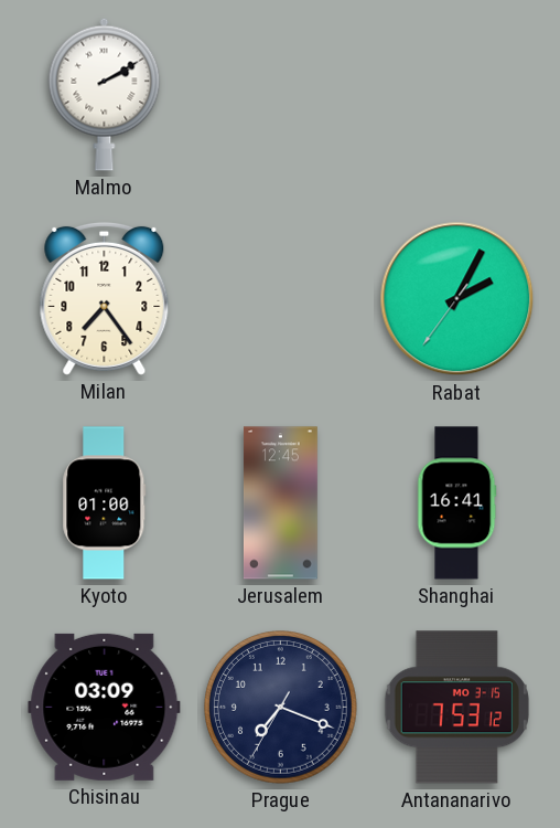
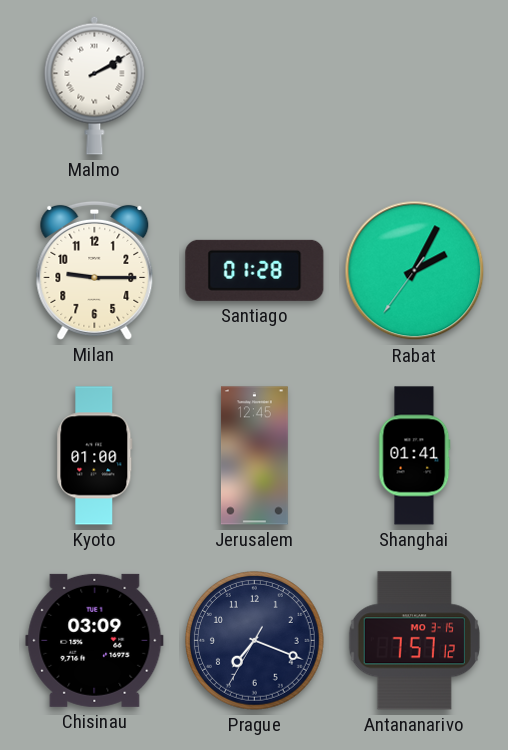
Milan: 7:24 -> 9:15 (95, 270)
Santiago: none -> 01:28 (255, 270)
Shanghai: 16:41 -> 01:41 (415, 456)
Antananarivo: 7:53 -> 7:57 (414, 641)
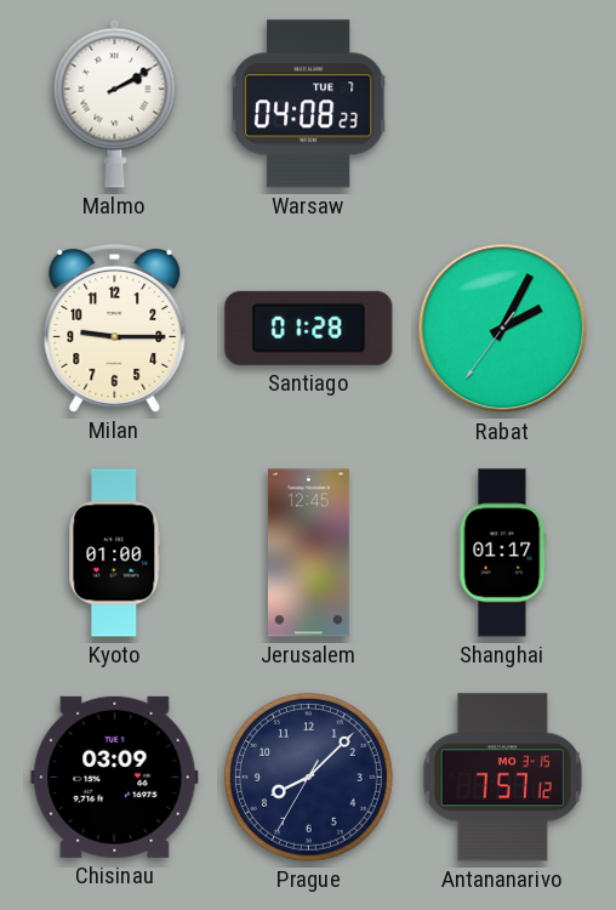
Warsaw: none -> 04:08 (308, 104)
Shanghai: 01:41 -> 01:17 (503, 553)
Prague: 7:18 -> 8:07 (309, 778)
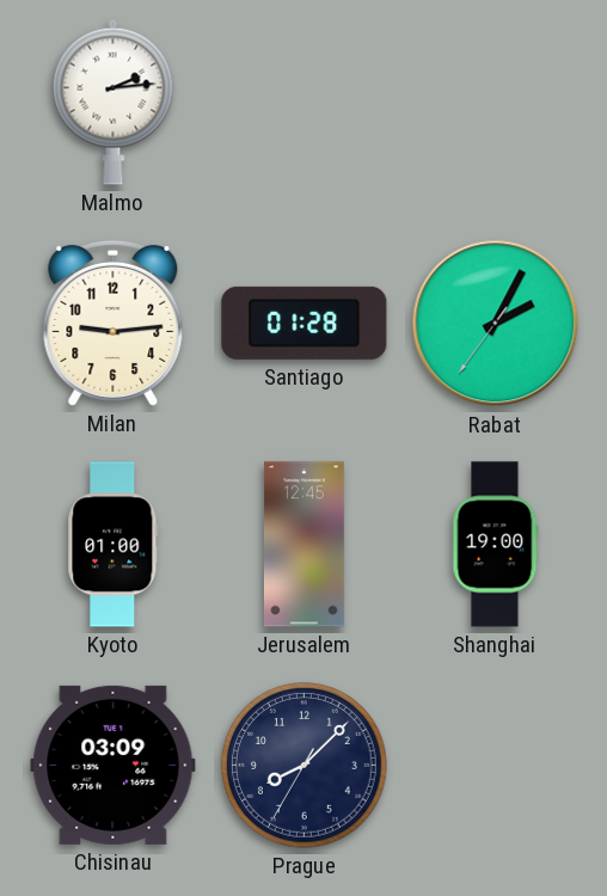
Malmo: 2:10 -> 2:14 (114, 102)
Warsaw: 04:08 -> none (308, 104)
Milan: 9:15 -> 9:14 (114, 323)
Shanghai: 01:17 -> 19:00 (496, 545)
Antananarivo: 7:57 -> none (502, 778)
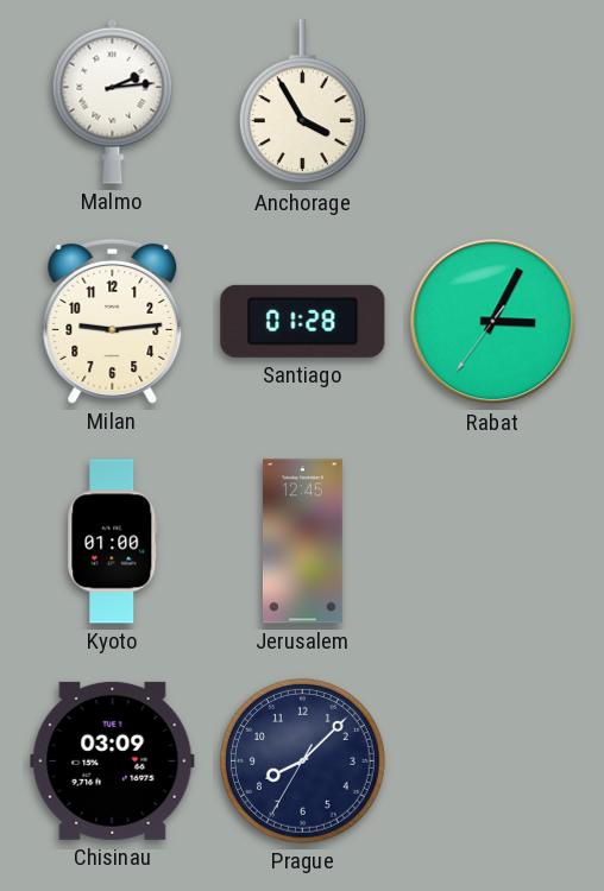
Anchorage: none -> 3:55 (302, 102)
Rabat: 2:04 -> 3:04 (493, 322)
Shanghai: 19:00 -> none (496, 545)
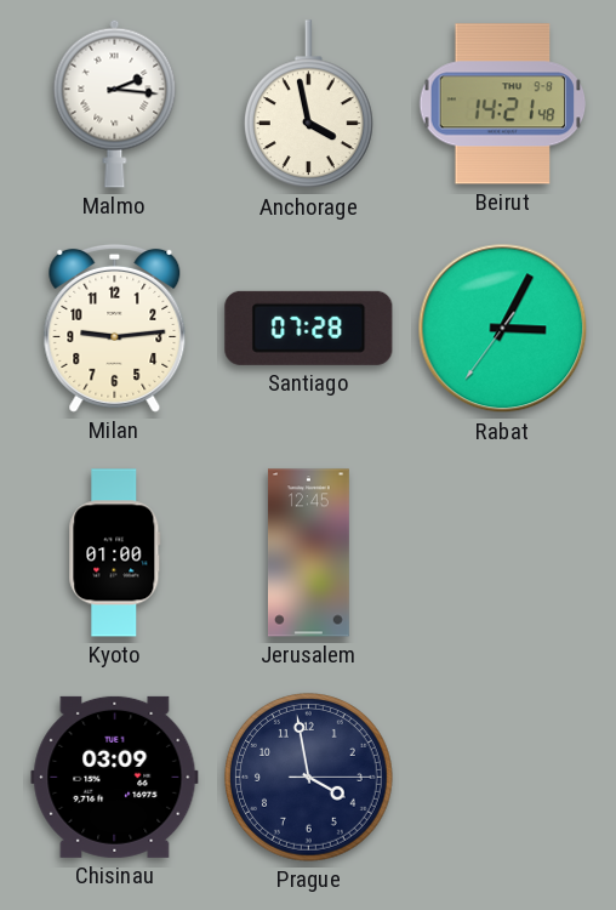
Malmo: 2:14 -> 2:16 (115, 103)
Anchorage: 3:55 -> 3:58 (308, 104)
Beirut: none -> 14:21 (503, 104)
Santiago: 01:28 -> 07:28 (309, 328)
Prague: 8:07 -> 3:58 (309, 778)
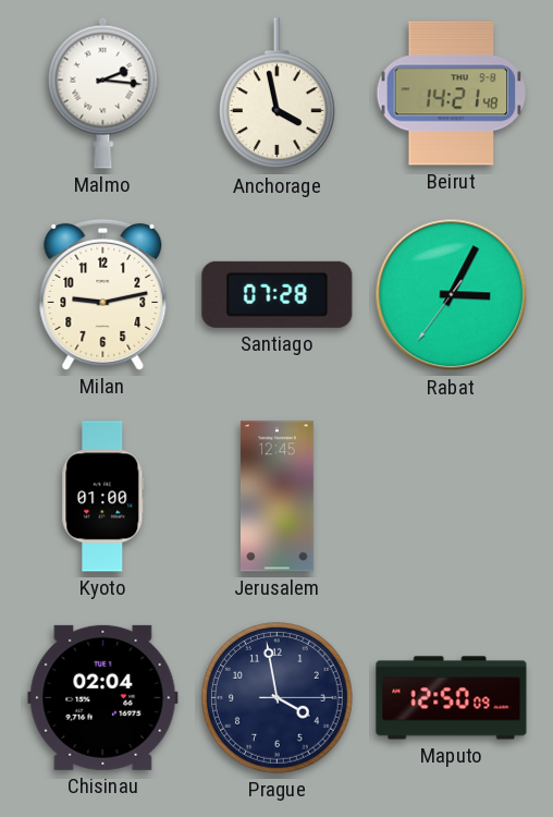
Milan: 9:14 -> 9:13 (103, 294)
Chisinau: 03:09 -> 02:04 (103, 697)
Maputo: none -> 12:50 (452, 698)
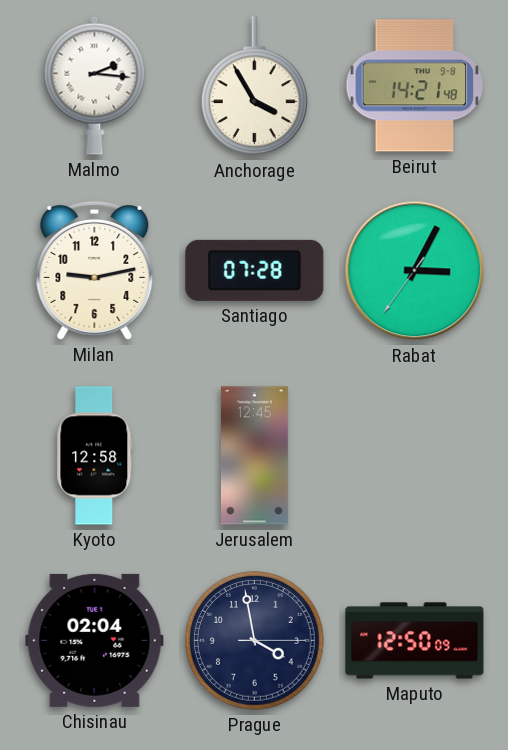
Anchorage: 3:58 -> 3:55 (254, 86)
Kyoto: 01:00 -> 12:58 (95, 456)
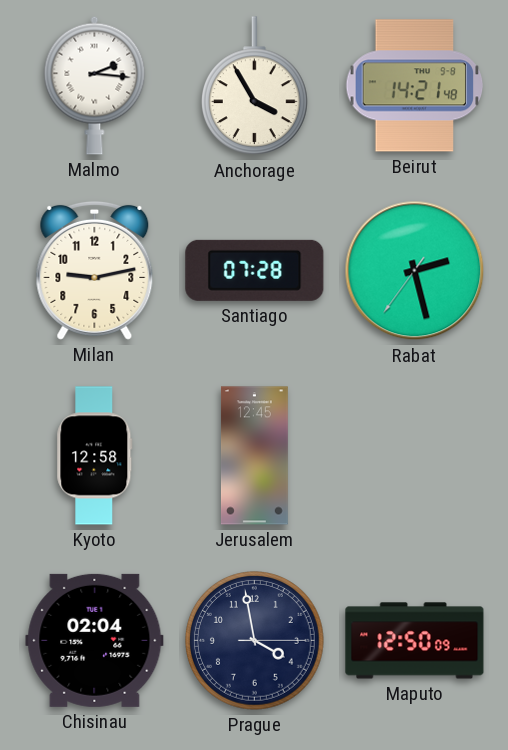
Rabat: 3:04 -> 2:27 (415, 271)
